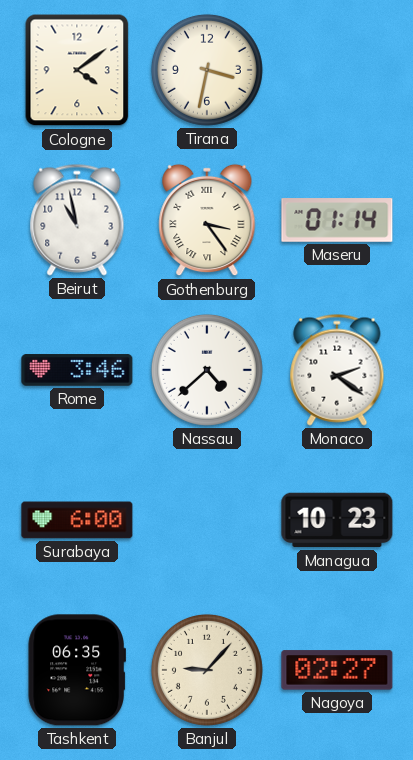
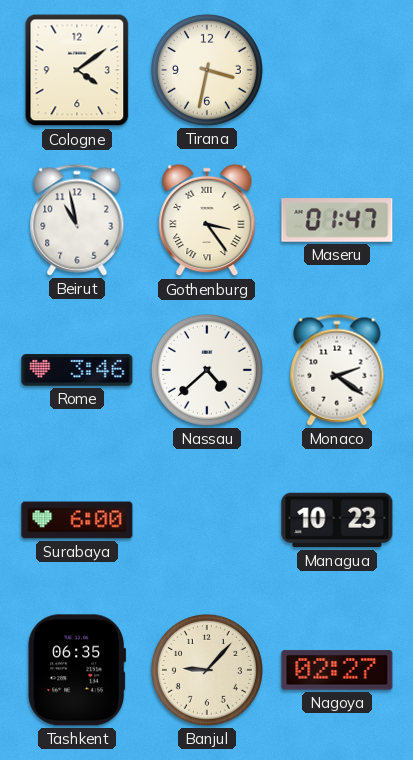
Maseru: 01:14 -> 01:47 (337, 220)
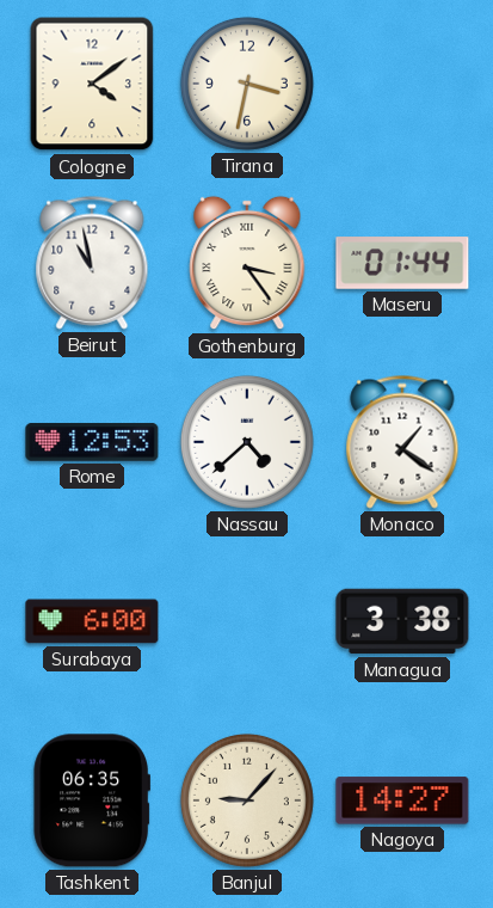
Maseru: 01:47 -> 01:44 (402, 263)
Rome: 3:46 -> 12:53 (92, 442)
Monaco: 2:21 -> 1:21 (402, 442)
Managua: 10:23 -> 3:38 (402, 621)
Nagoya: 02:27 -> 14:27 (402, 800)
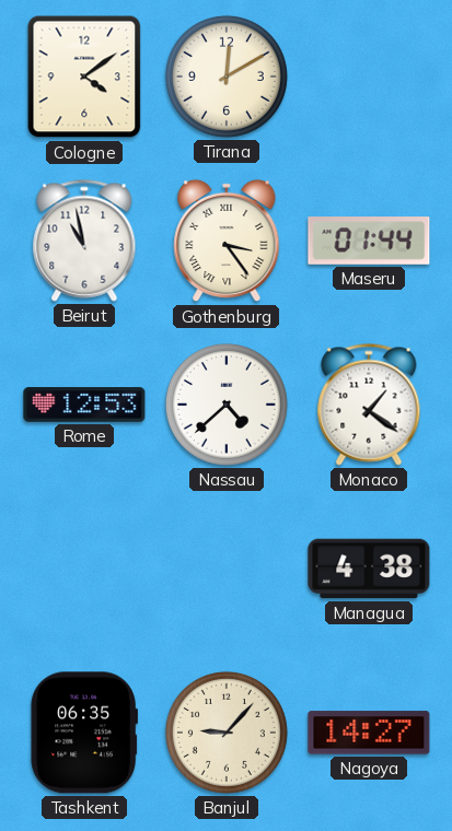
Tirana: 3:32 -> 12:10 (227, 77)
Surabaya: 6:00 -> none (92, 621)
Managua: 3:38 -> 4:38 (369, 569)
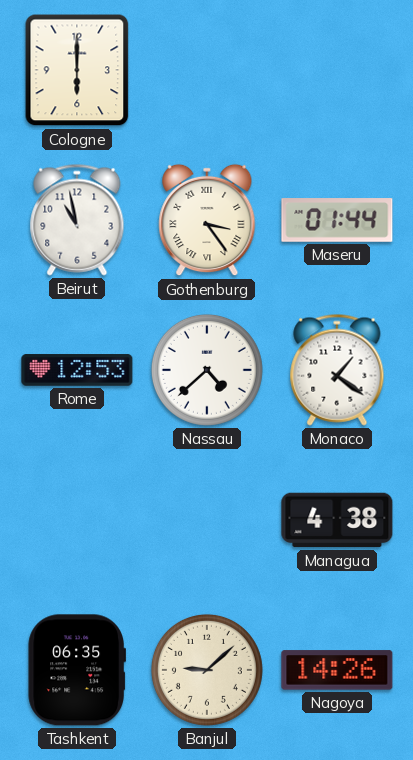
Cologne: 4:09 -> 6:00 (77, 70)
Tirana: 12:10 -> none (227, 77)
Banjul: 9:07 -> 9:08 (207, 670)
Nagoya: 14:27 -> 14:26 (337, 670)
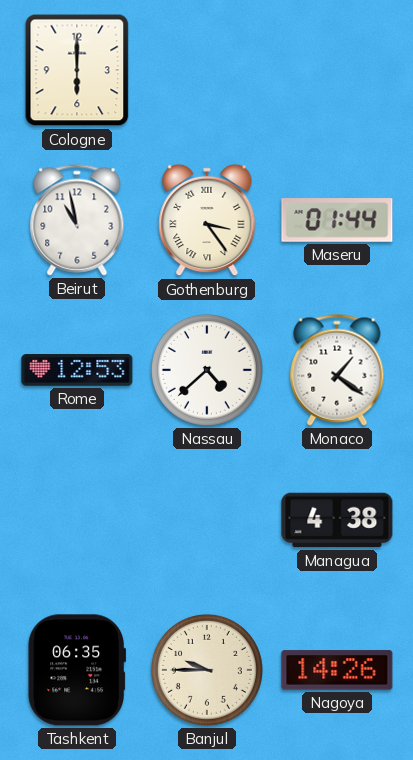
Banjul: 9:08 -> 9:45 (207, 670)
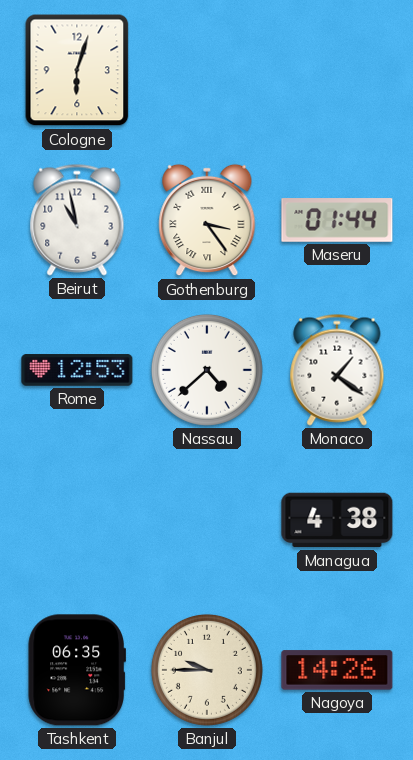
Cologne: 6:00 -> 6:03 (77, 70)
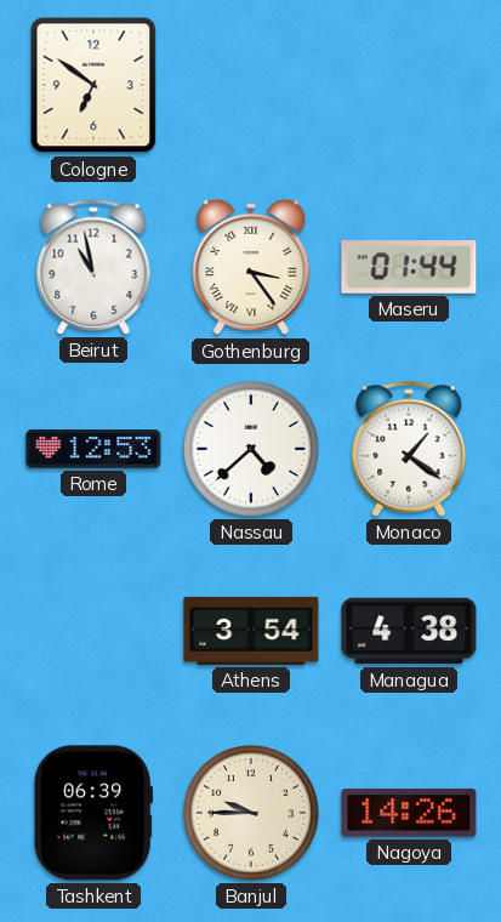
Cologne: 6:03 -> 6:51 (93, 85)
Athens: none -> 3:54 (251, 631)
Tashkent: 06:35 -> 06:39 (92, 813)
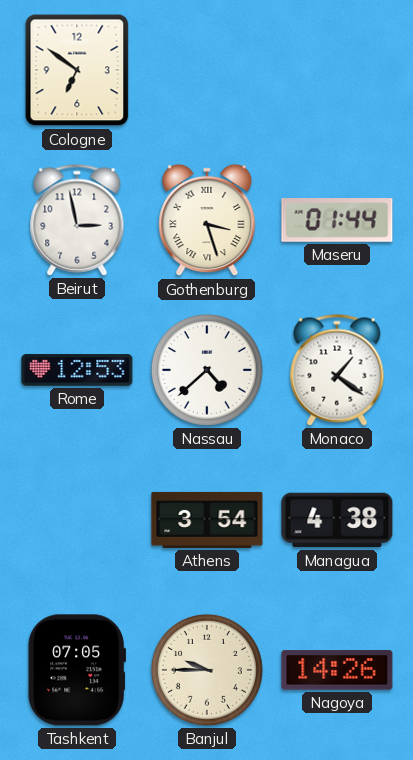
Beirut: 10:58 -> 2:58 (77, 220)
Gothenburg: 3:24 -> 3:27 (207, 220)
Tashkent: 06:39 -> 07:05 (76, 670)
